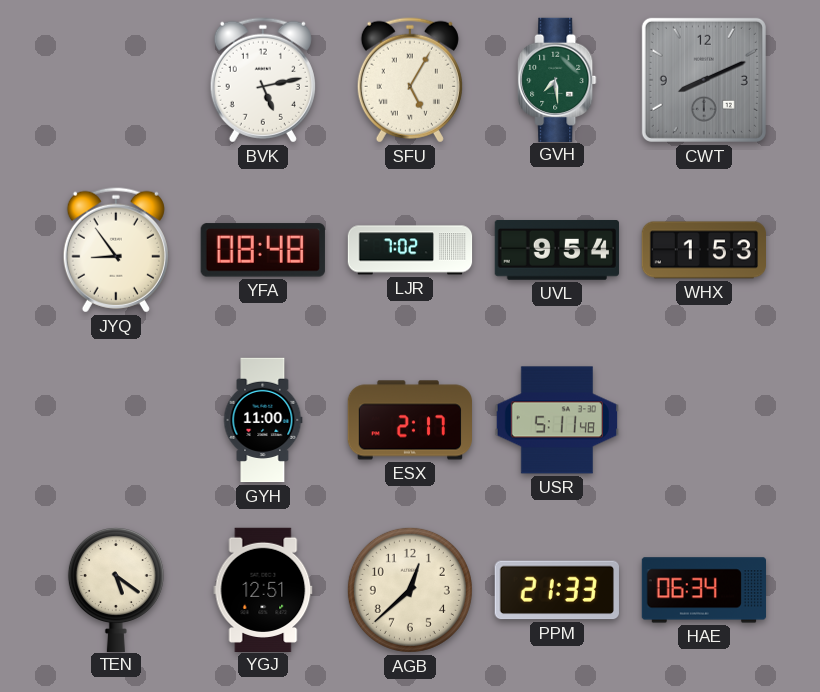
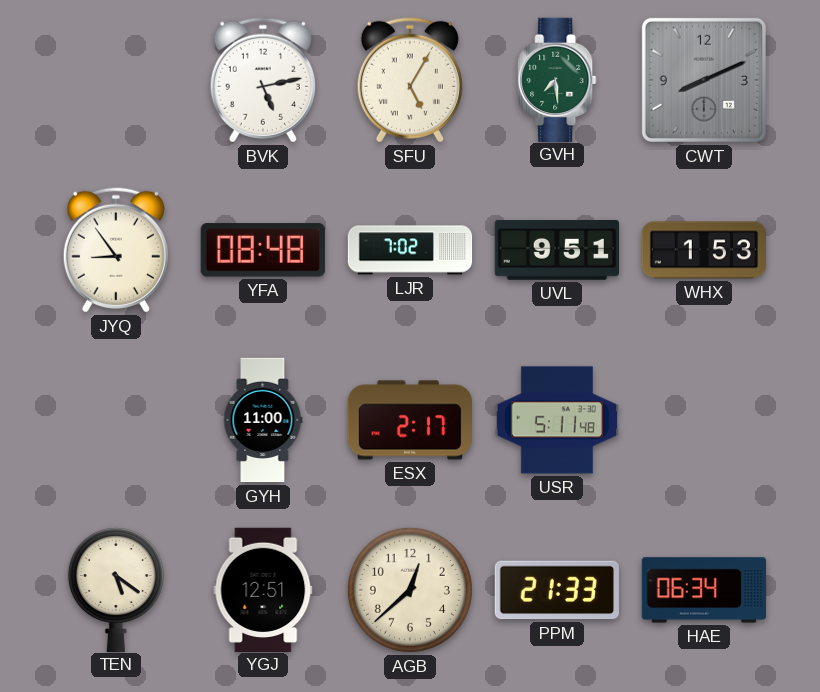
UVL: 9:54 -> 9:51 (556, 251)
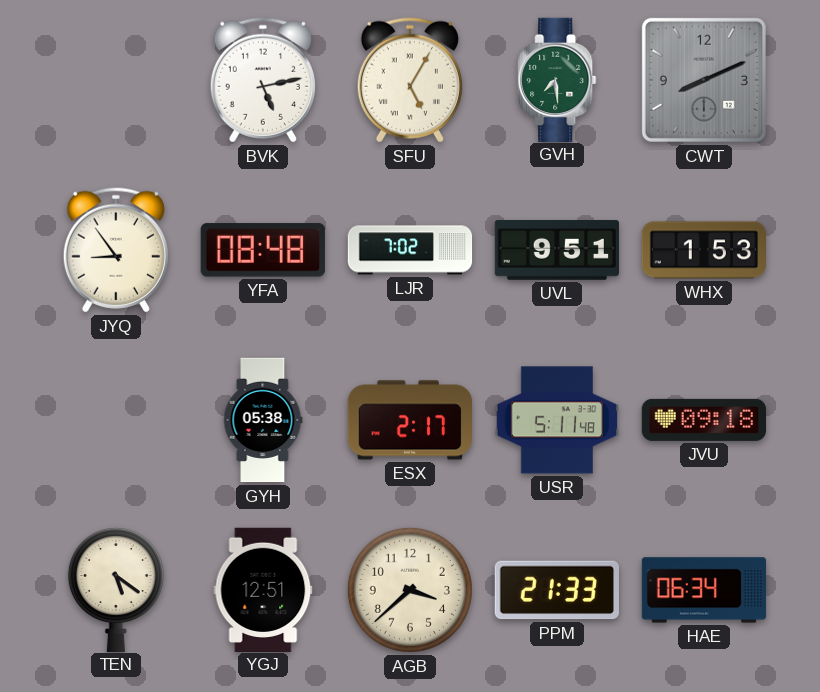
GYH: 11:00 -> 05:38 (263, 420)
JVU: none -> 09:18 (703, 420)
AGB: 12:38 -> 3:38 (410, 590)
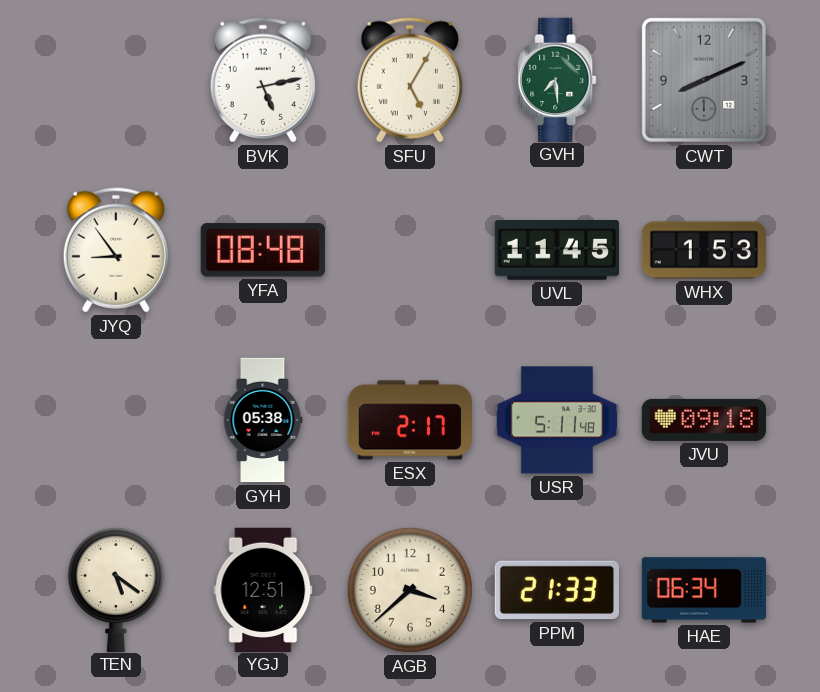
LJR: 7:02 -> none (410, 250)
UVL: 9:51 -> 11:45 (556, 251)
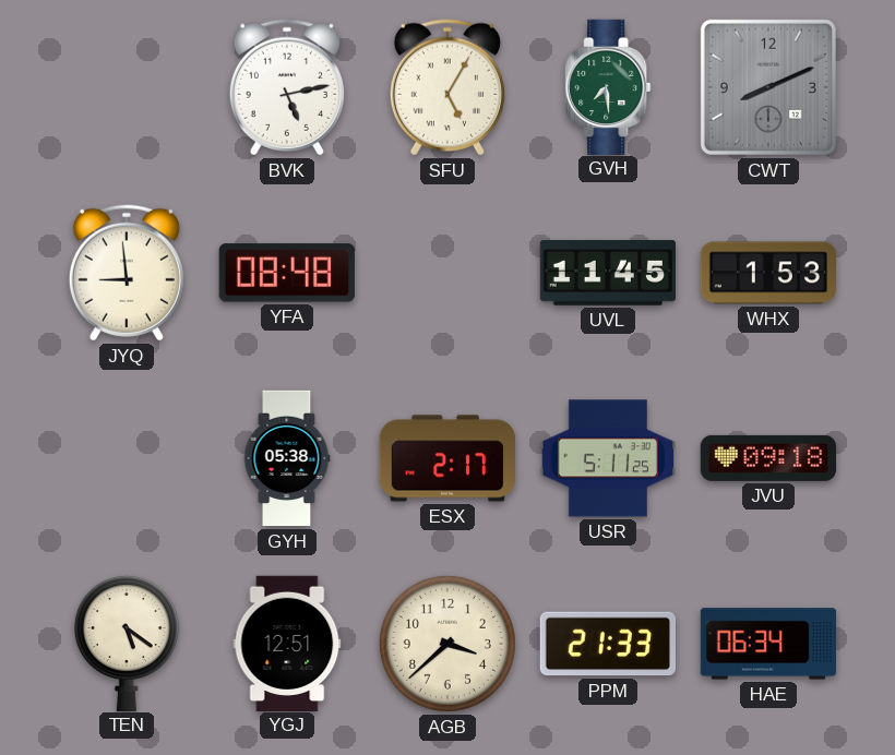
JYQ: 8:54 -> 8:59 (127, 273)
USR: 5:11:48 -> 5:11:25 (607, 458)
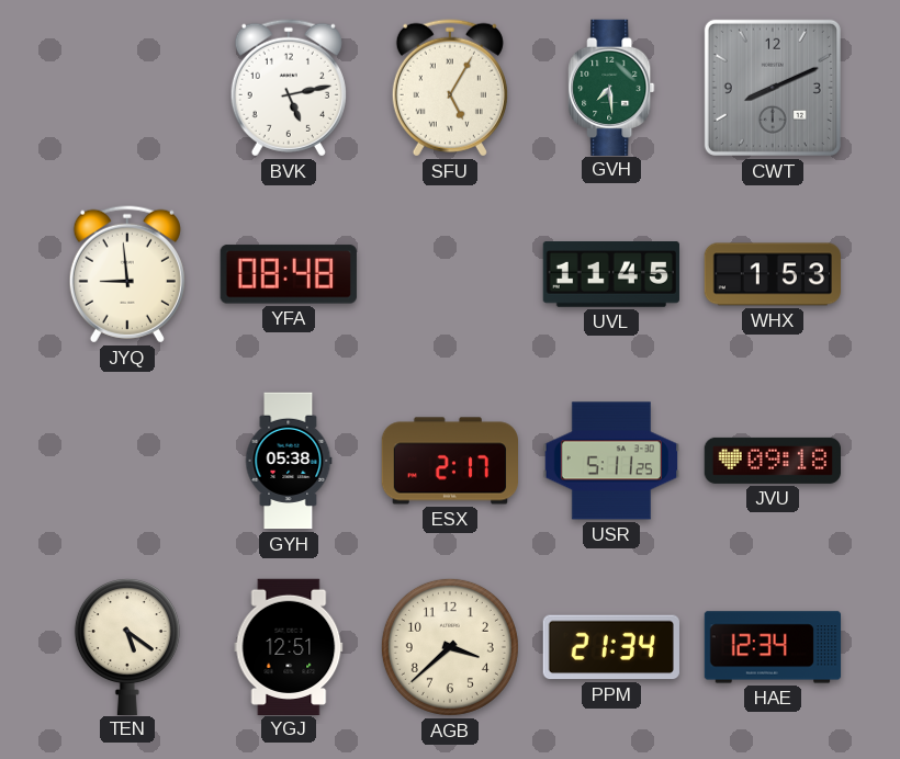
PPM: 21:33 -> 21:34 (611, 647)
HAE: 06:34 -> 12:34 (773, 647)
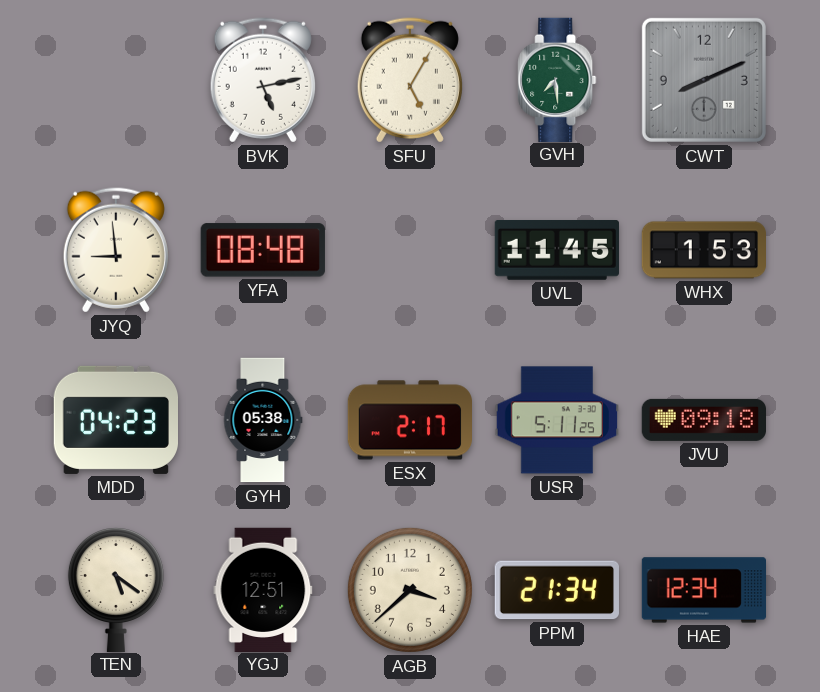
MDD: none -> 04:23 (115, 420)
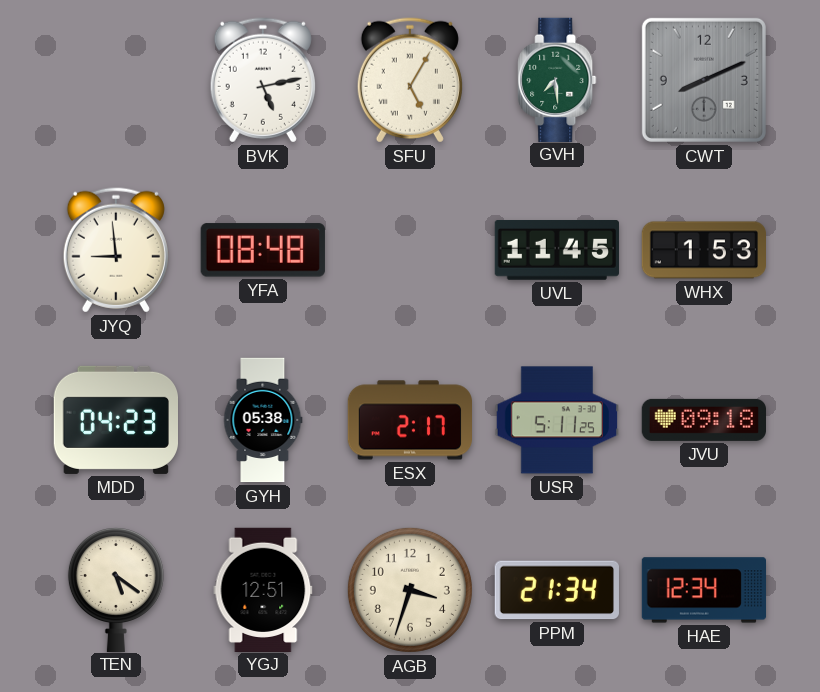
AGB: 3:38 -> 3:33 (410, 590)
